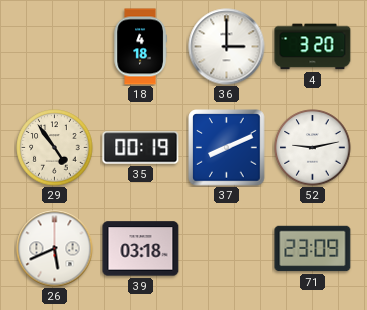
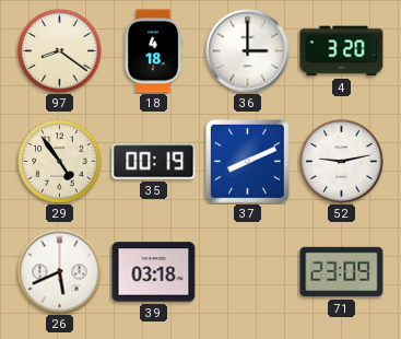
97: none -> 8:21 (60, 51)
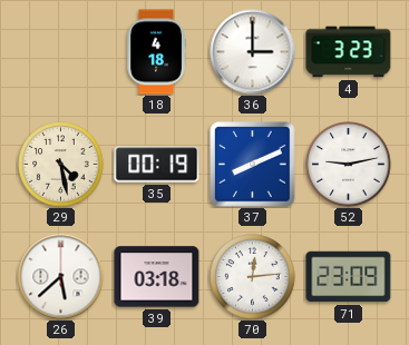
97: 8:21 -> none (60, 51)
4: 3:20 -> 3:23 (349, 52)
29: 4:54 -> 4:28 (61, 165)
26: 5:41 -> 5:38 (61, 277)
70: none -> 12:14 (253, 277)
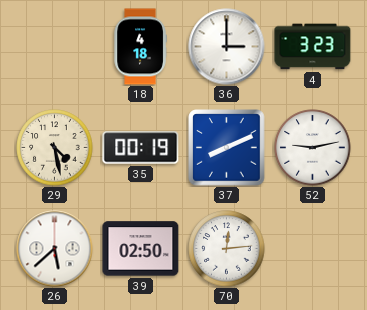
39: 03:18 -> 02:50 (141, 249)
71: 23:09 -> none (349, 277)
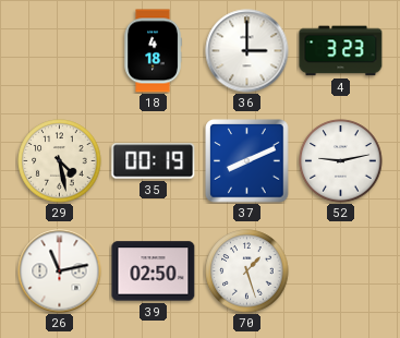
26: 5:38 -> 11:13 (60, 271)
70: 12:14 -> 1:27 (247, 271)
